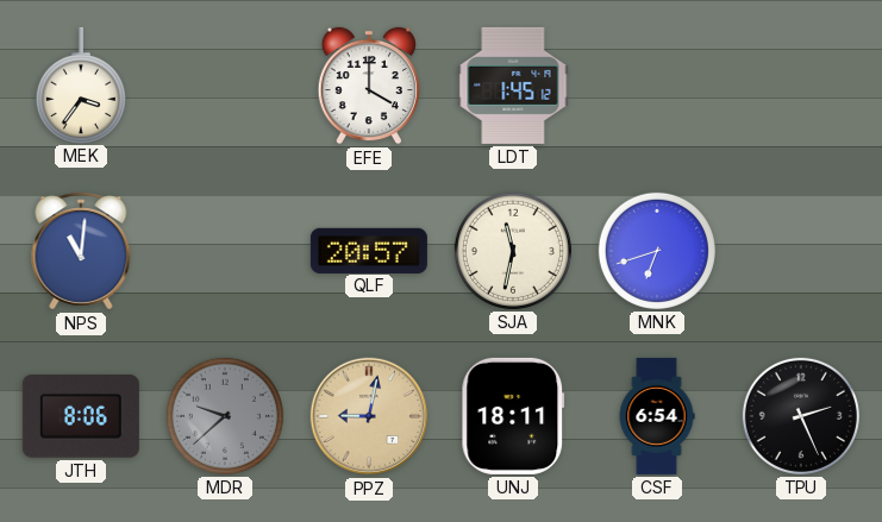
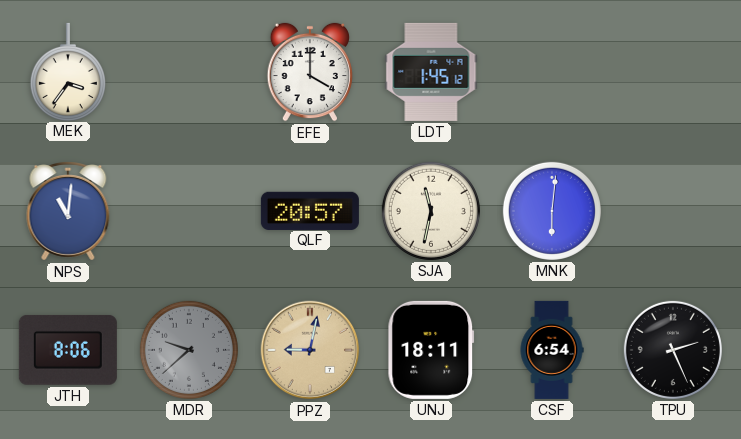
MNK: 6:42 -> 6:01 (552, 211)
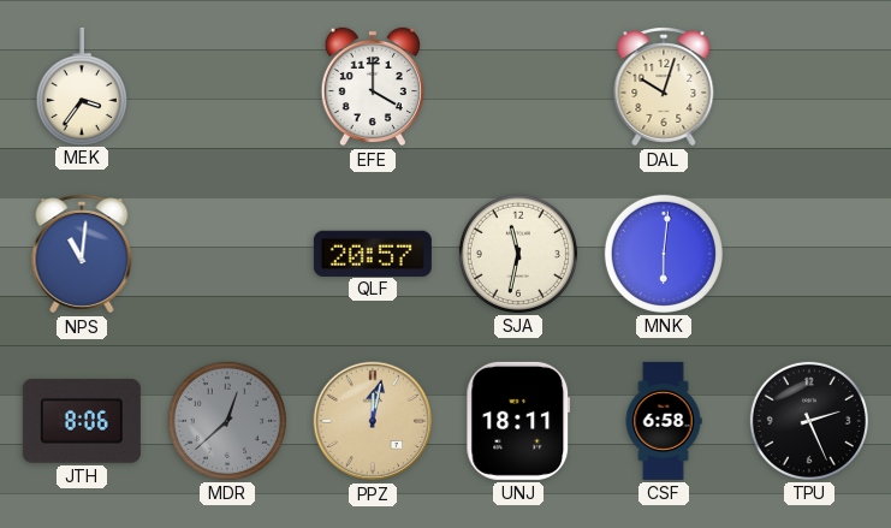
LDT: 1:45 -> none (431, 72)
DAL: none -> 10:03 (664, 88)
MDR: 9:38 -> 12:38 (227, 421)
PPZ: 9:02 -> 12:02 (373, 421)
CSF: 6:54 -> 6:58 (664, 421)
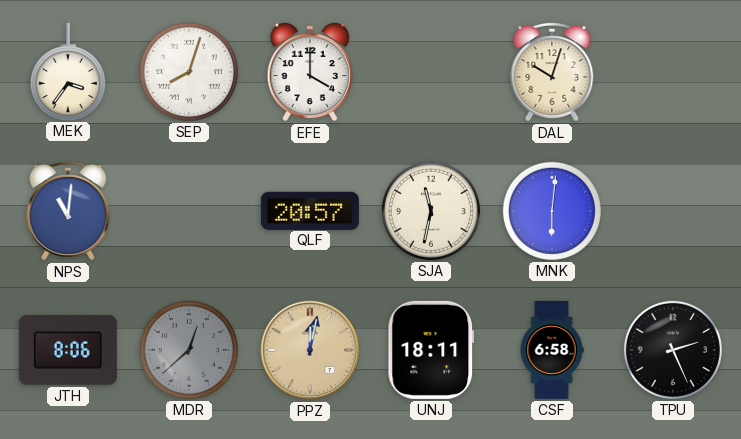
SEP: none -> 8:03 (189, 72)
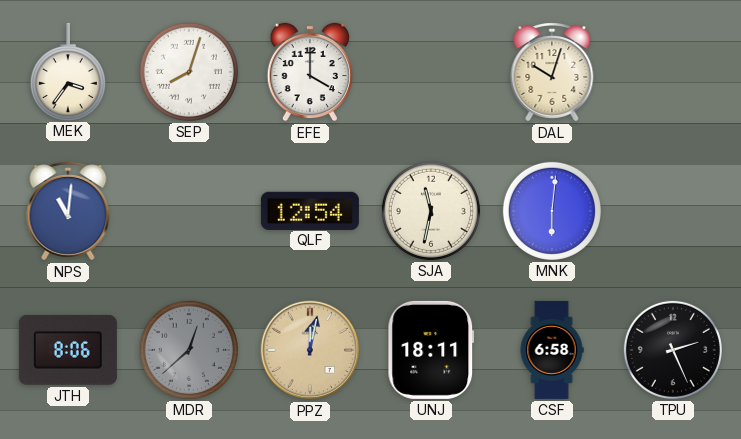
QLF: 20:57 -> 12:54 (310, 210)
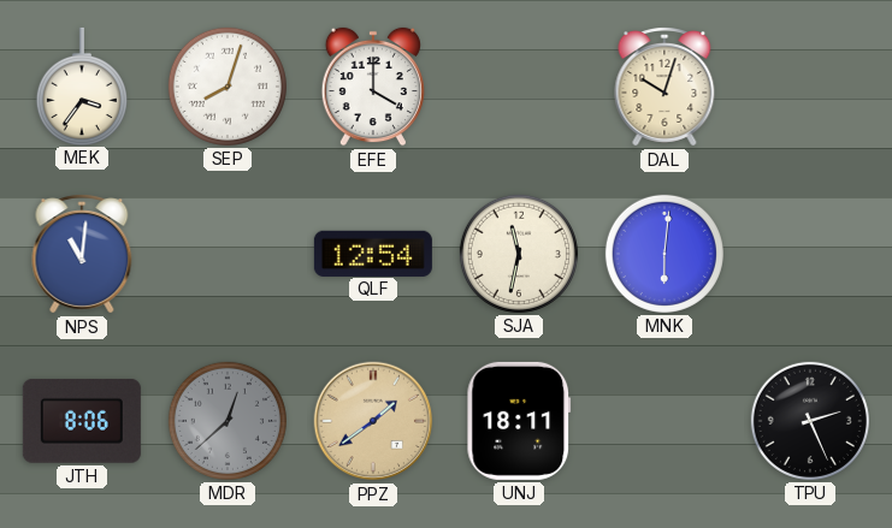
PPZ: 12:02 -> 1:39 (373, 421)
CSF: 6:58 -> none (552, 350)
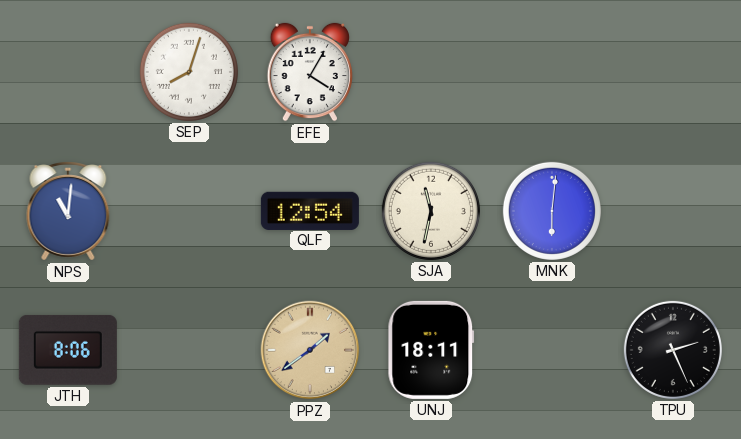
MEK: 3:36 -> none (82, 85)
EFE: 4:00 -> 4:05 (309, 72)
DAL: 10:03 -> none (664, 88)
MDR: 12:38 -> none (228, 421)
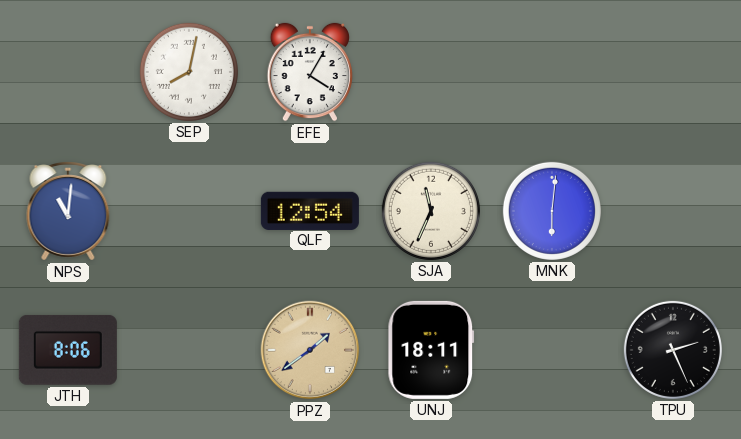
SEP: 8:03 -> 8:02 (189, 72)
SJA: 11:32 -> 11:34 (431, 211)
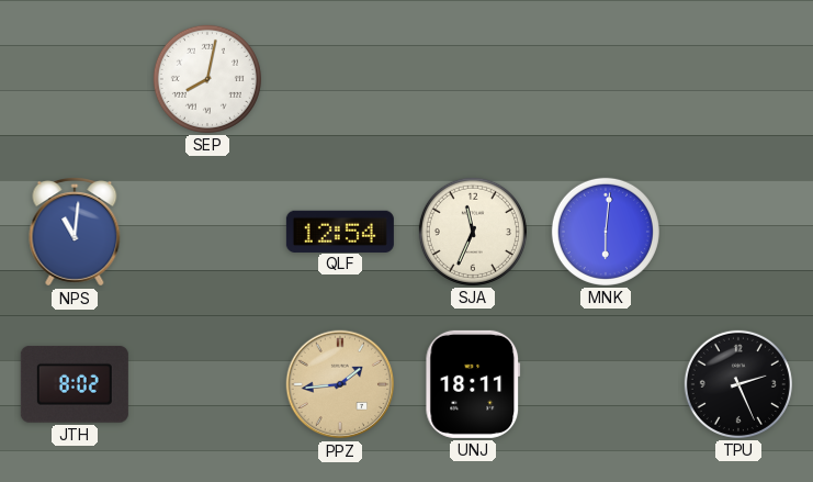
EFE: 4:05 -> none (309, 72)
JTH: 8:06 -> 8:02 (75, 384)
PPZ: 1:39 -> 1:44 (340, 384)
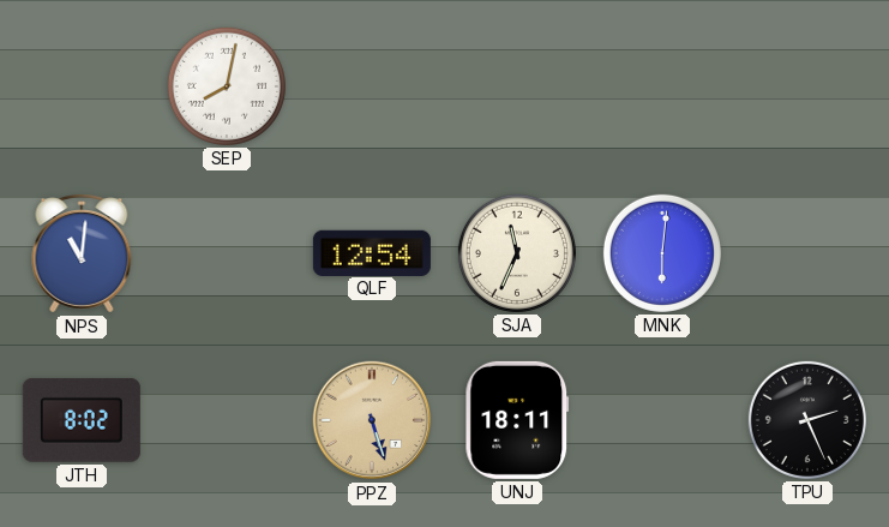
PPZ: 1:44 -> 5:27 (372, 420)
